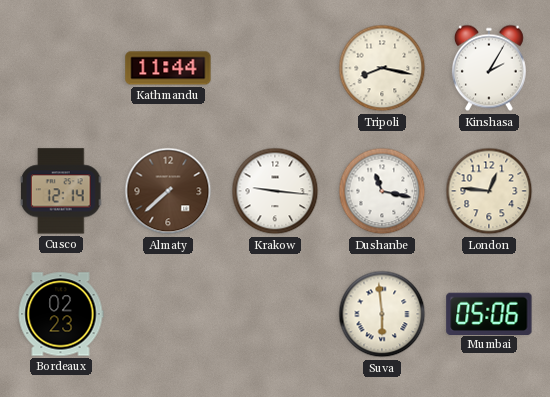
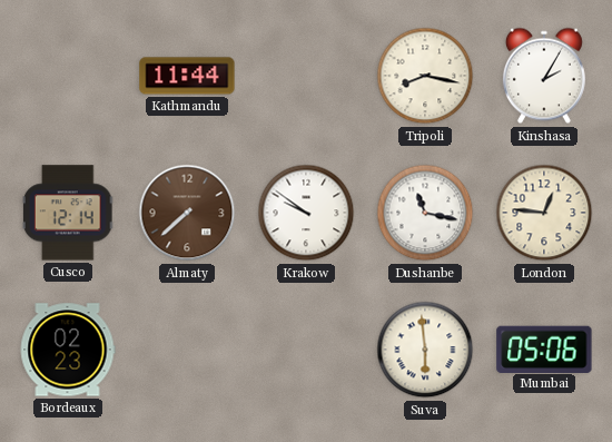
Krakow: 9:16 -> 9:51 (306, 213)
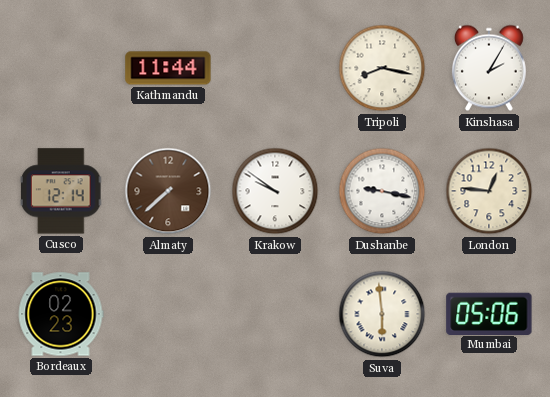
Dushanbe: 11:17 -> 9:17 (382, 191)
